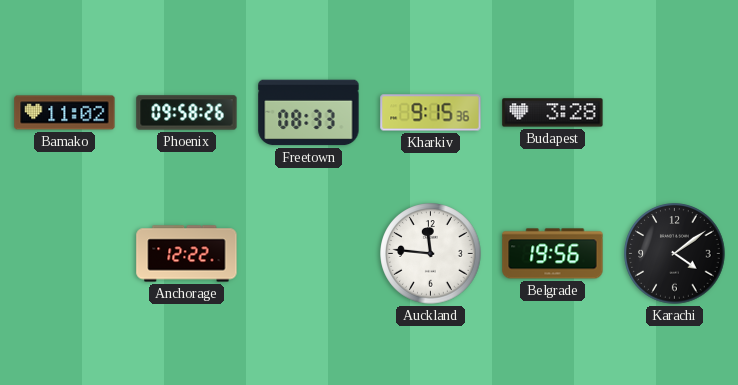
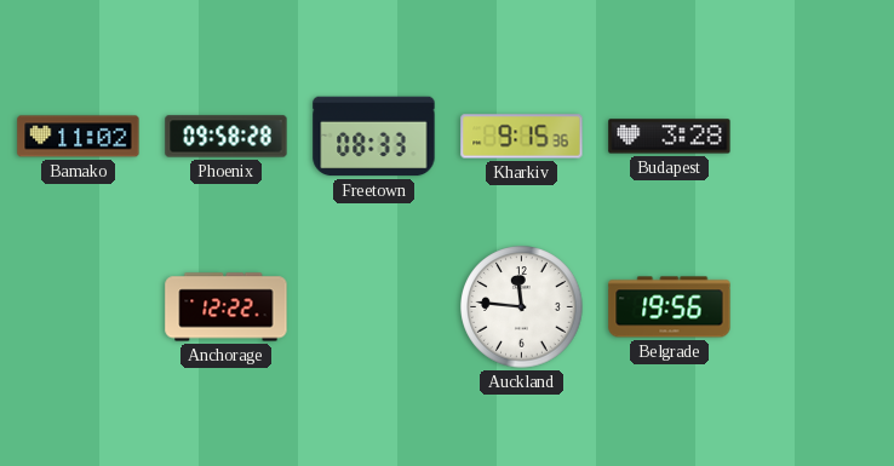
Phoenix: 09:58:26 -> 09:58:28 (227, 137)
Karachi: 4:09 -> none (675, 254)
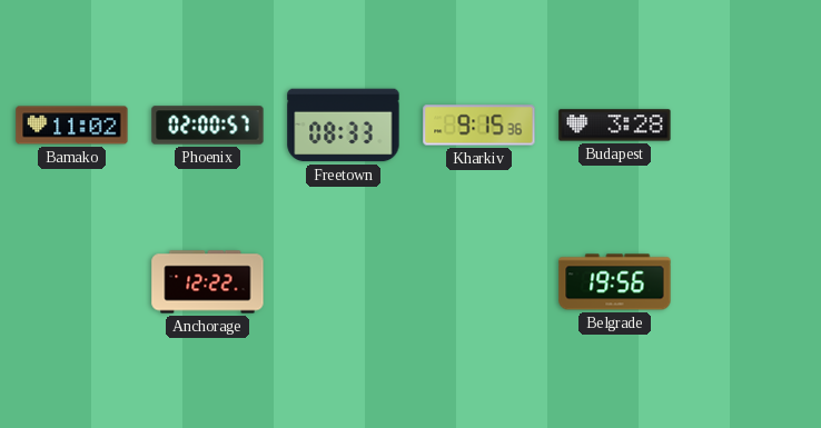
Phoenix: 09:58 -> 02:00 (208, 126)
Auckland: 11:46 -> none (522, 307)
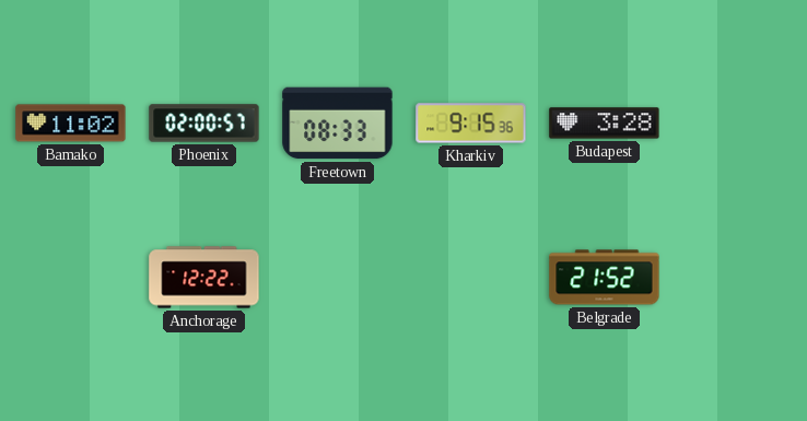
Belgrade: 19:56 -> 21:52 (605, 278)
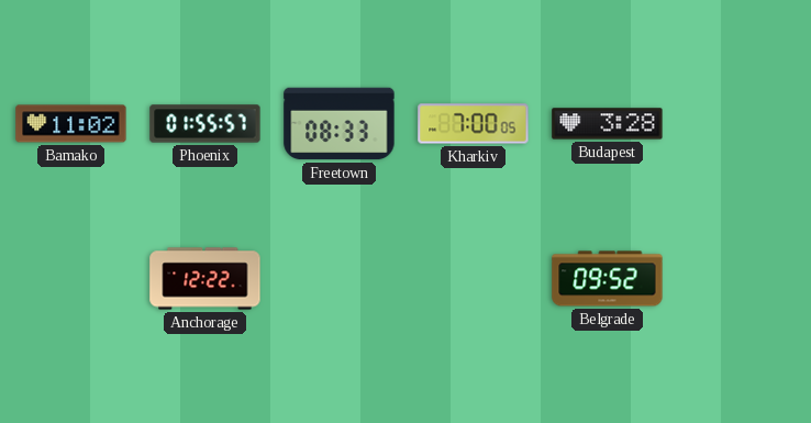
Phoenix: 02:00 -> 01:55 (205, 124)
Kharkiv: 9:15 -> 7:00 (474, 124)
Belgrade: 21:52 -> 09:52 (608, 279)
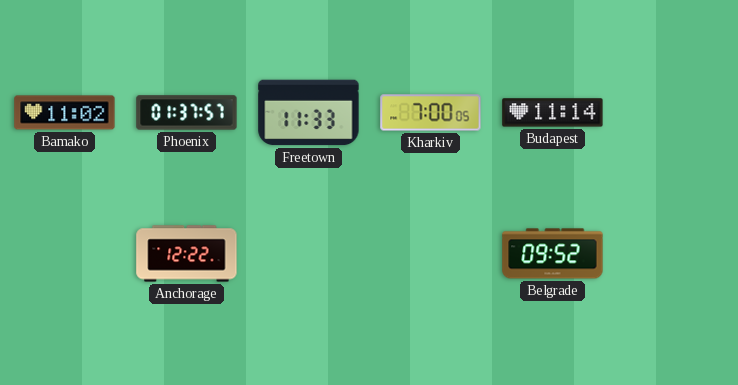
Phoenix: 01:55 -> 01:37 (187, 113)
Freetown: 08:33 -> 11:33 (309, 113)
Budapest: 3:28 -> 11:14 (553, 113)
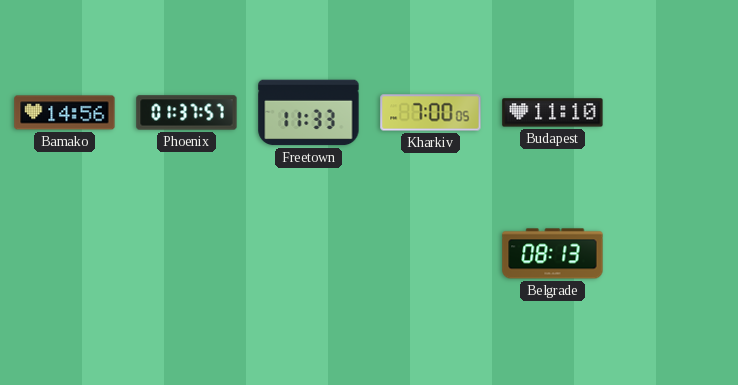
Bamako: 11:02 -> 14:56 (65, 113)
Budapest: 11:14 -> 11:10 (553, 113)
Anchorage: 12:22 -> none (187, 254)
Belgrade: 09:52 -> 08:13 (553, 254)
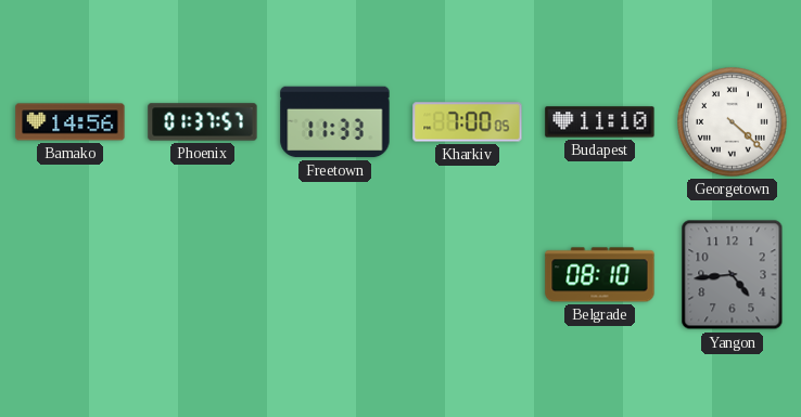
Georgetown: none -> 4:22 (733, 122)
Belgrade: 08:13 -> 08:10 (600, 275)
Yangon: none -> 4:44 (733, 275)
